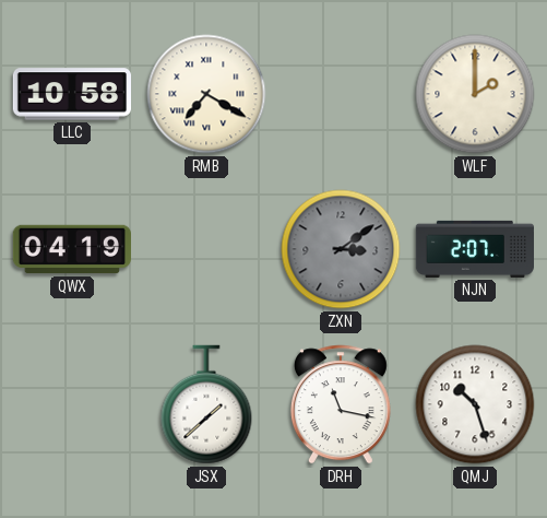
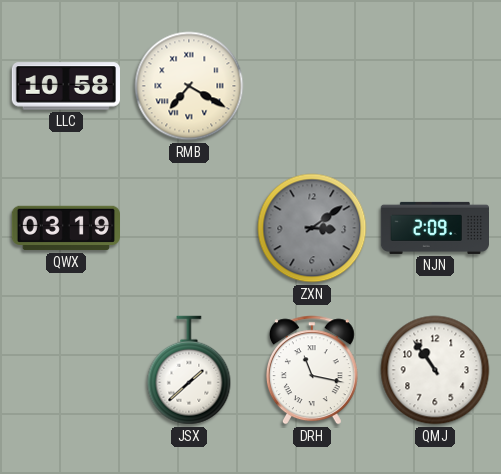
WLF: 2:00 -> none (475, 94)
QWX: 04:19 -> 03:19 (65, 228)
NJN: 2:07 -> 2:09 (434, 228)
QMJ: 10:27 -> 10:54 (435, 370)
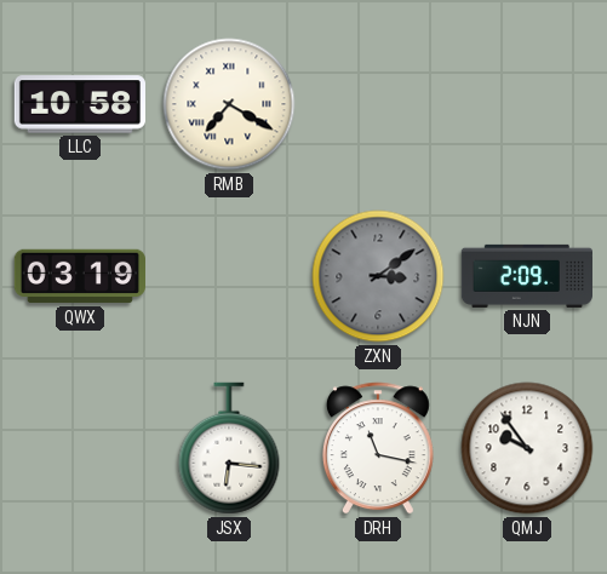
JSX: 1:38 -> 6:16 (229, 448)
QMJ: 10:54 -> 9:54 (527, 448)
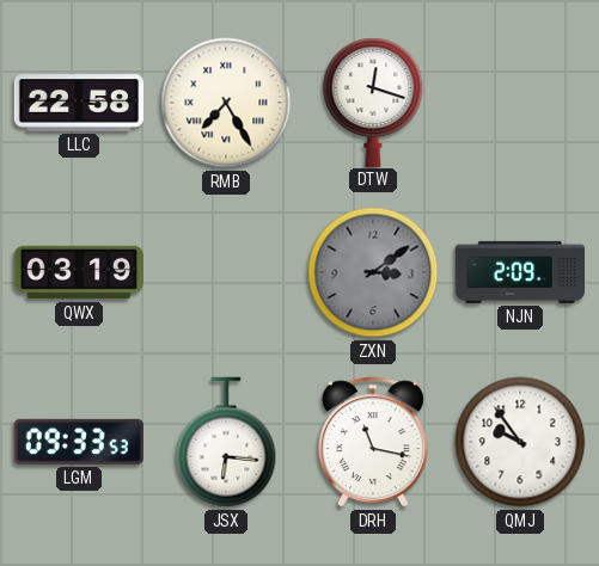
LLC: 10:58 -> 22:58 (78, 103)
RMB: 7:20 -> 7:25 (226, 103)
DTW: none -> 12:18 (373, 101)
LGM: none -> 09:33 (79, 442)
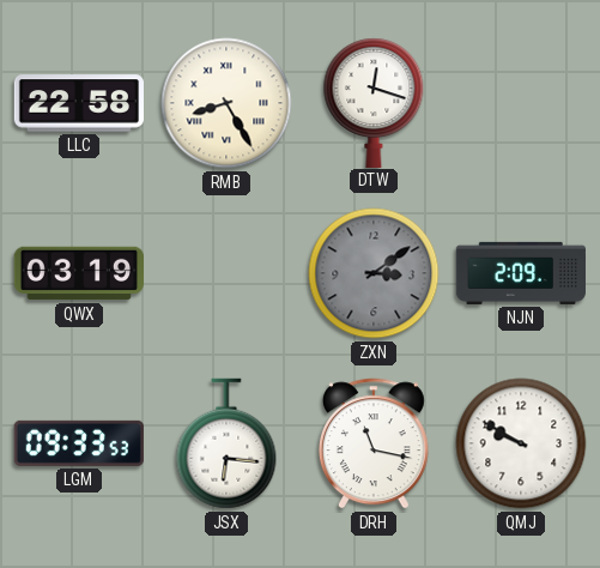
RMB: 7:25 -> 8:25 (226, 103)
QMJ: 9:54 -> 9:50 (521, 443)
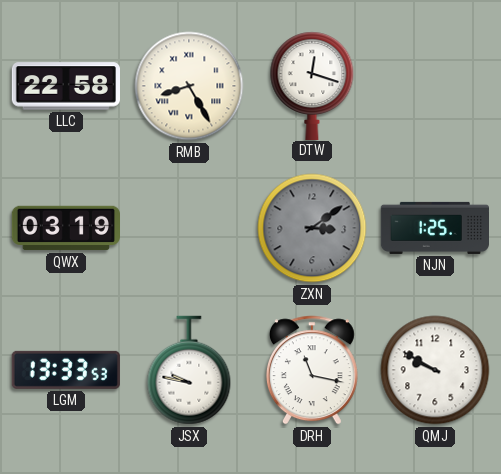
NJN: 2:09 -> 1:25 (434, 228)
LGM: 09:33 -> 13:33 (66, 370)
JSX: 6:16 -> 9:47 (189, 370)
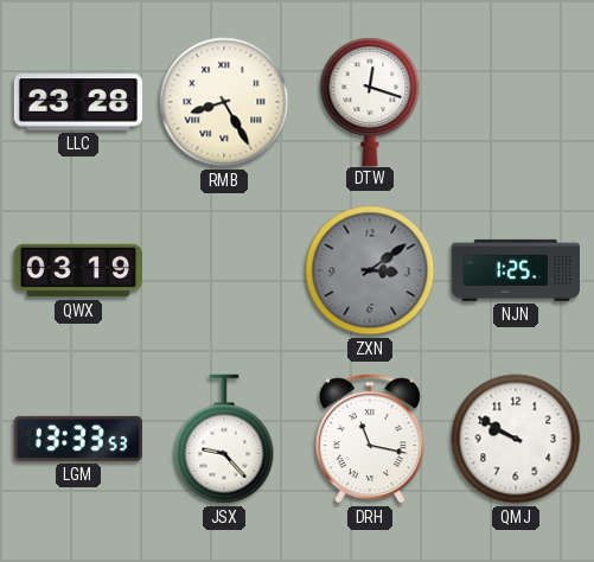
LLC: 22:58 -> 23:28 (77, 102)
JSX: 9:47 -> 9:23 (224, 439)
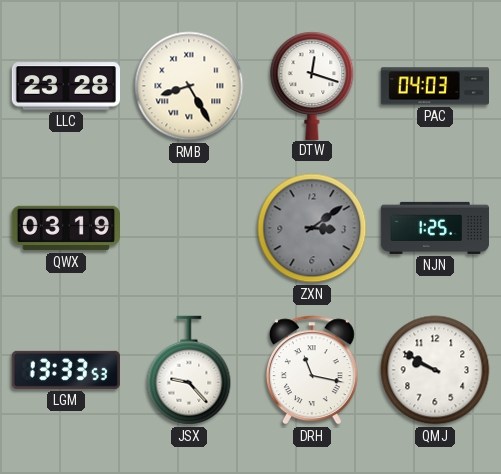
PAC: none -> 04:03 (434, 86)
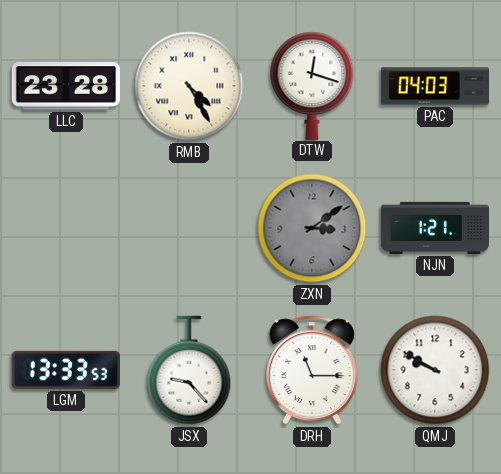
RMB: 8:25 -> 4:25 (189, 86)
QWX: 03:19 -> none (65, 228)
NJN: 1:25 -> 1:21 (434, 228)
DRH: 11:17 -> 11:15 (312, 370)
